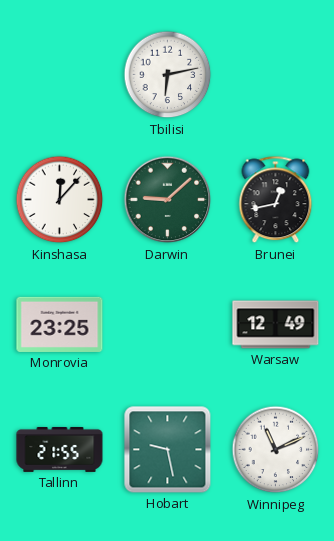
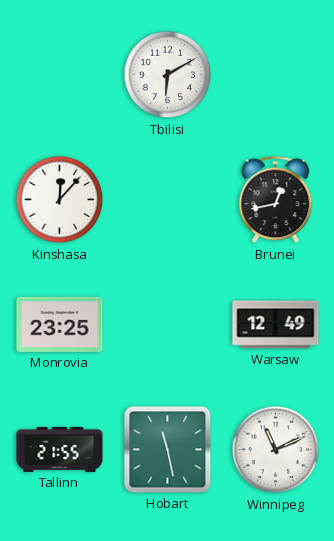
Tbilisi: 6:13 -> 6:10 (168, 75)
Darwin: 9:08 -> none (168, 200)
Hobart: 9:28 -> 11:28 (168, 450)
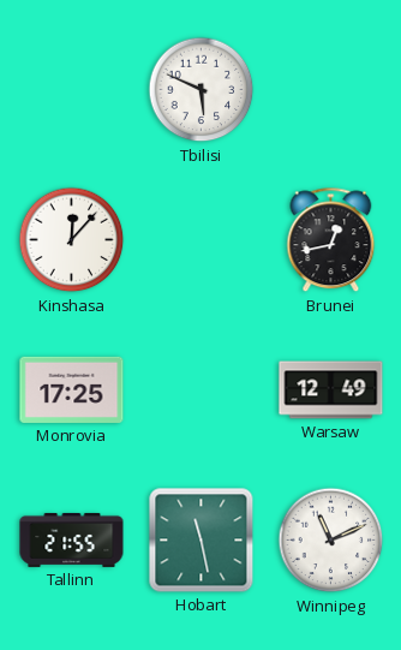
Tbilisi: 6:10 -> 5:49 (202, 90)
Monrovia: 23:25 -> 17:25 (72, 389)
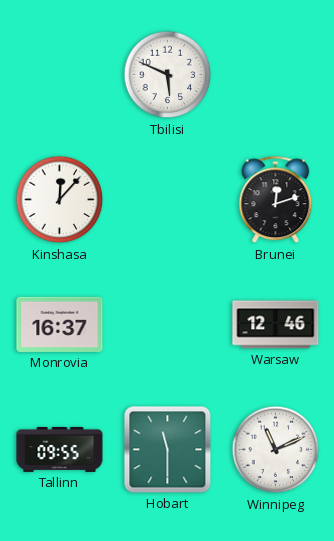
Brunei: 12:43 -> 12:12 (276, 200)
Monrovia: 17:25 -> 16:37 (60, 324)
Warsaw: 12:49 -> 12:46 (276, 325)
Tallinn: 21:55 -> 09:55 (60, 449)
Hobart: 11:28 -> 11:30 (168, 450)
